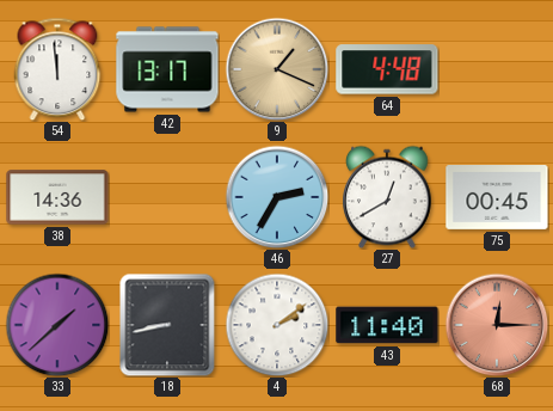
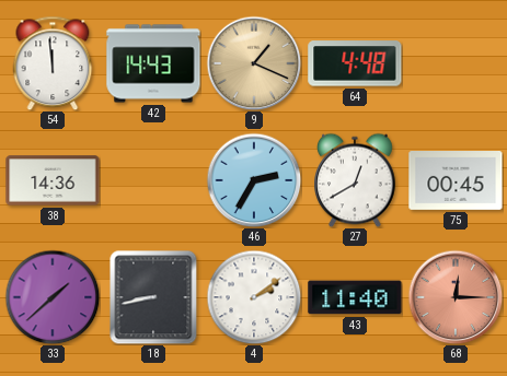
42: 13:17 -> 14:43 (153, 63)
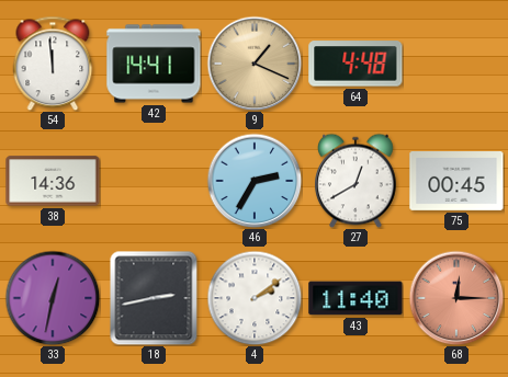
42: 14:43 -> 14:41 (154, 64)
33: 1:38 -> 12:32 (53, 298)
18: 8:43 -> 2:43 (154, 298)
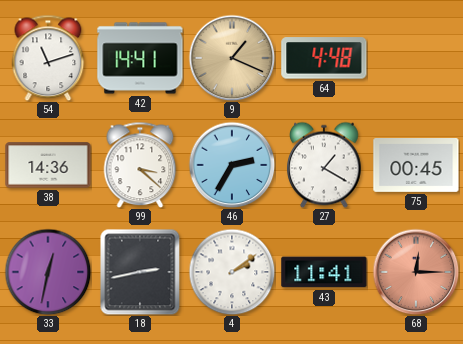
54: 11:59 -> 11:12 (48, 58)
99: none -> 3:22 (140, 165)
27: 12:40 -> 1:20 (325, 165)
43: 11:40 -> 11:41 (324, 272)
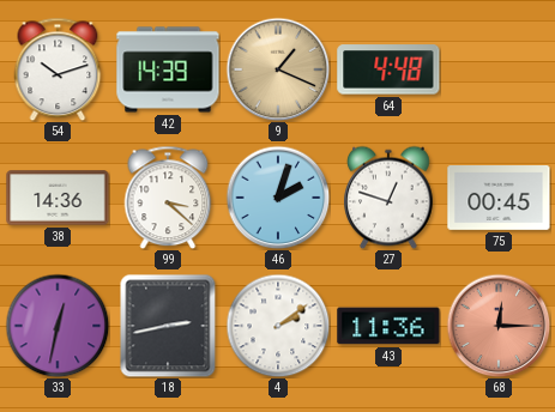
54: 11:12 -> 10:12 (58, 69)
42: 14:41 -> 14:39 (168, 69)
46: 2:35 -> 2:03 (278, 198)
27: 1:20 -> 12:48 (390, 198)
43: 11:41 -> 11:36 (388, 326)
